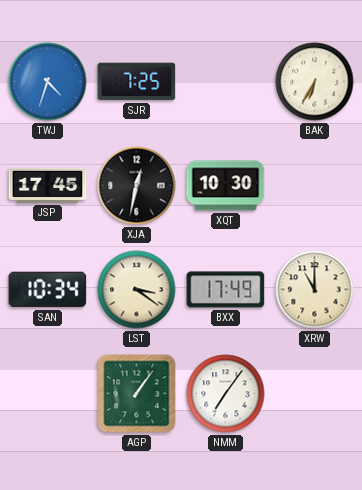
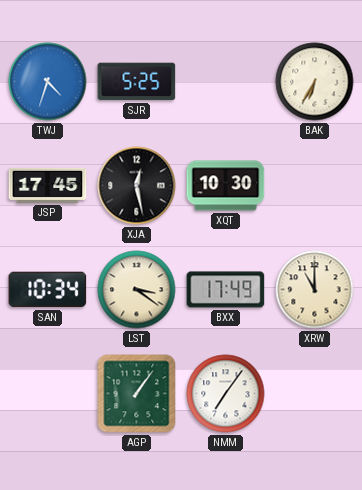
SJR: 7:25 -> 5:25 (137, 82)
XJA: 12:32 -> 12:28 (137, 186)
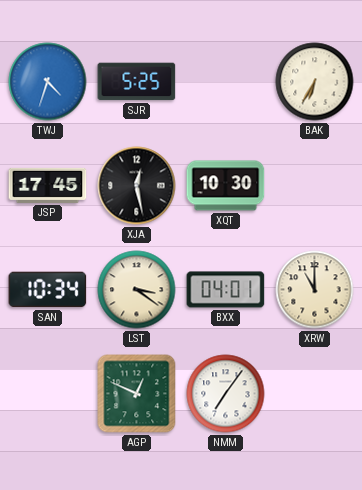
BXX: 17:49 -> 04:01 (226, 290)
AGP: 1:06 -> 12:49 (137, 394)
